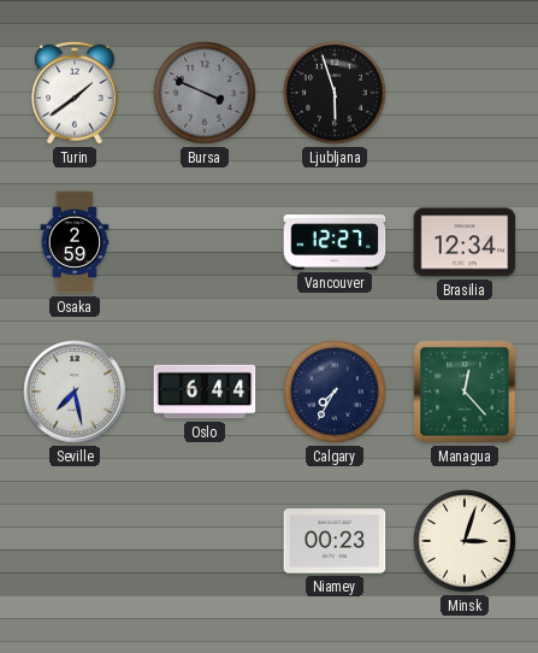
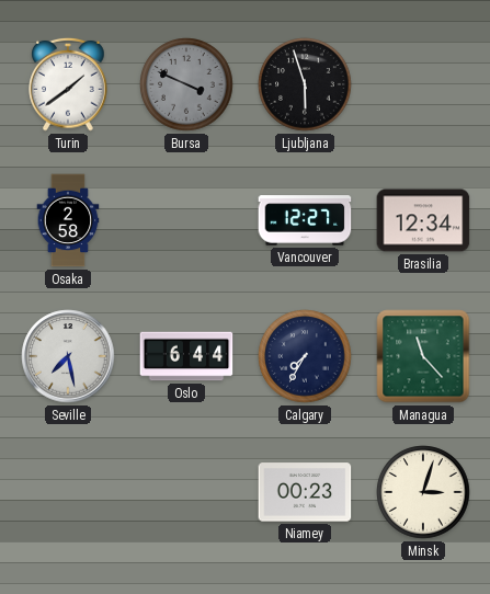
Osaka: 2:59 -> 2:58 (68, 220)
Managua: 12:23 -> 11:23 (423, 356)
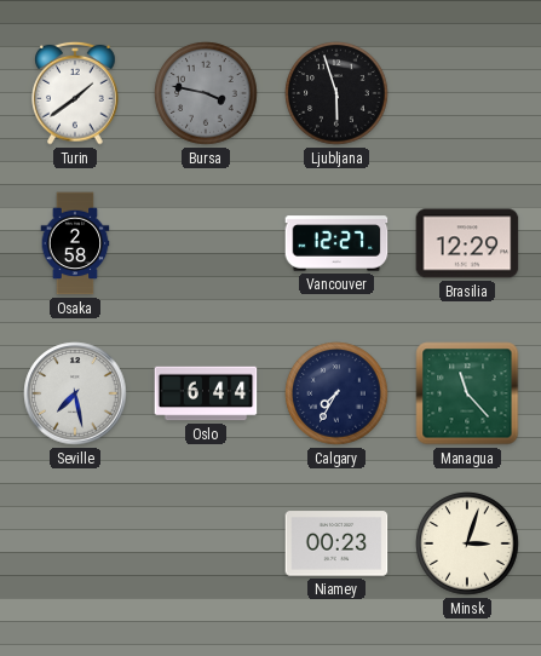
Bursa: 3:49 -> 3:47 (206, 93)
Brasilia: 12:34 -> 12:29 (467, 243)
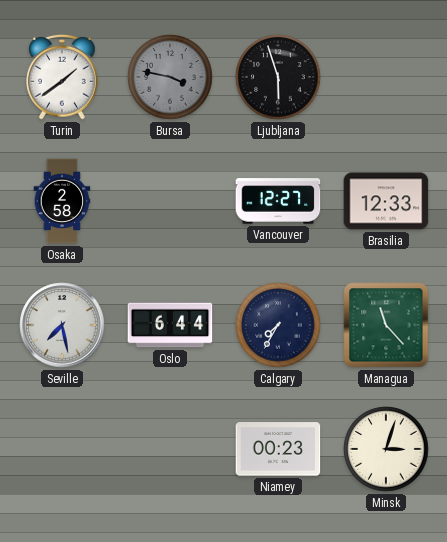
Brasilia: 12:29 -> 12:33 (386, 201)
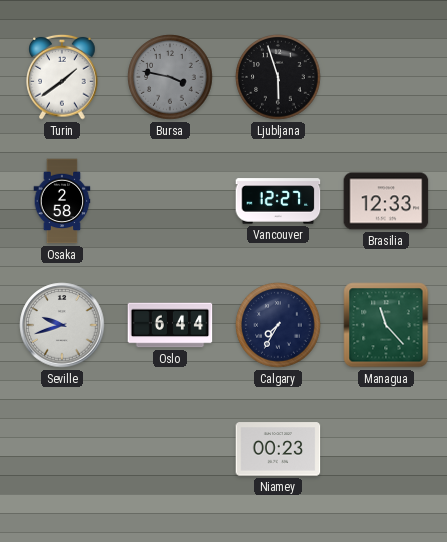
Seville: 7:28 -> 9:42 (62, 325)
Minsk: 3:03 -> none (386, 449)
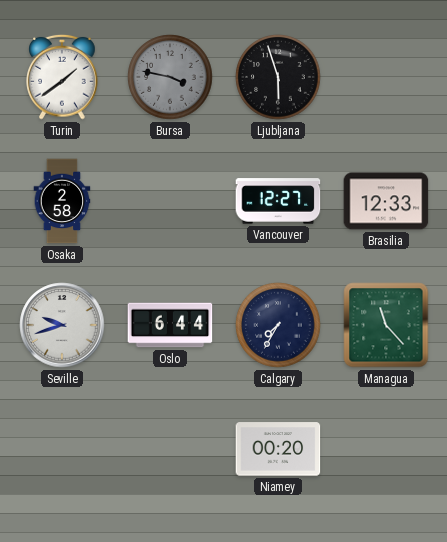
Niamey: 00:23 -> 00:20 (278, 449)
